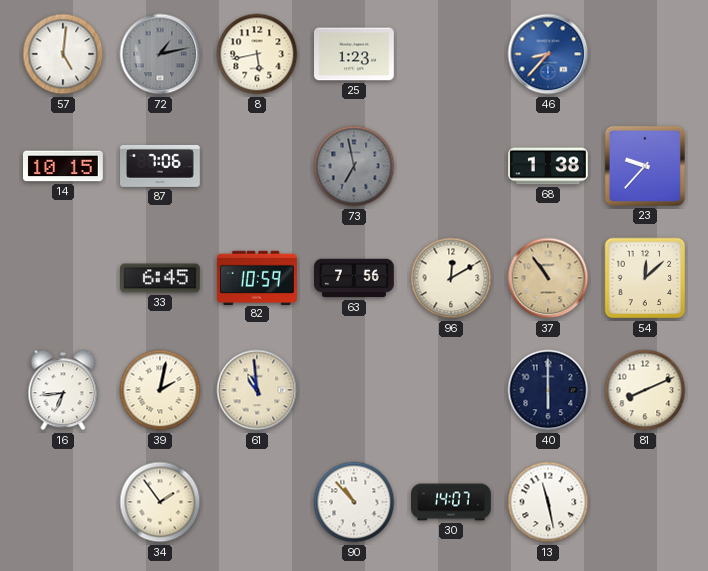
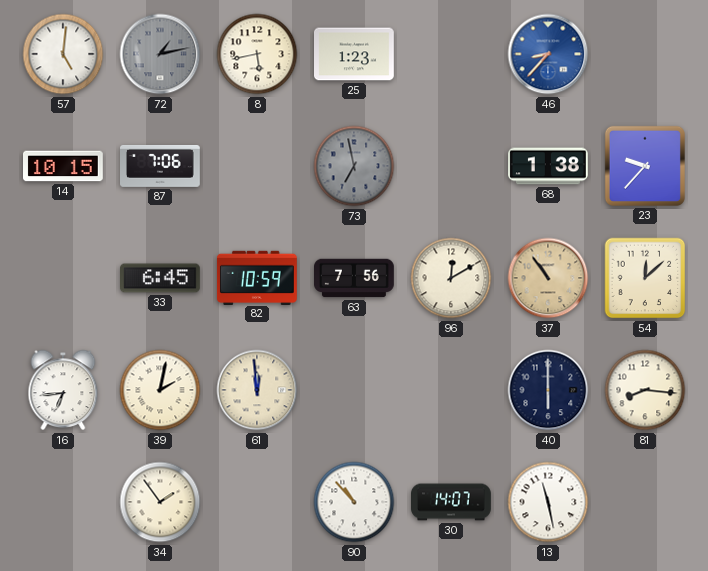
61: 10:59 -> 11:59 (257, 390)
81: 8:11 -> 8:16 (645, 390)
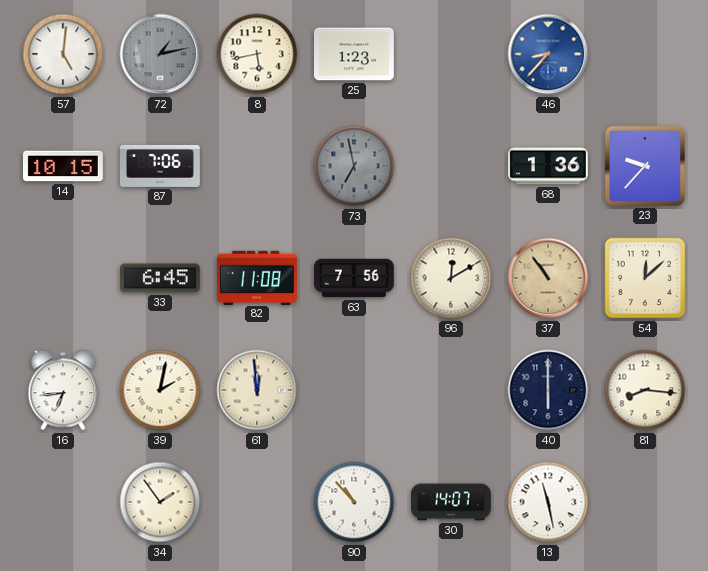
68: 1:38 -> 1:36 (549, 166)
82: 10:59 -> 11:08 (257, 277)
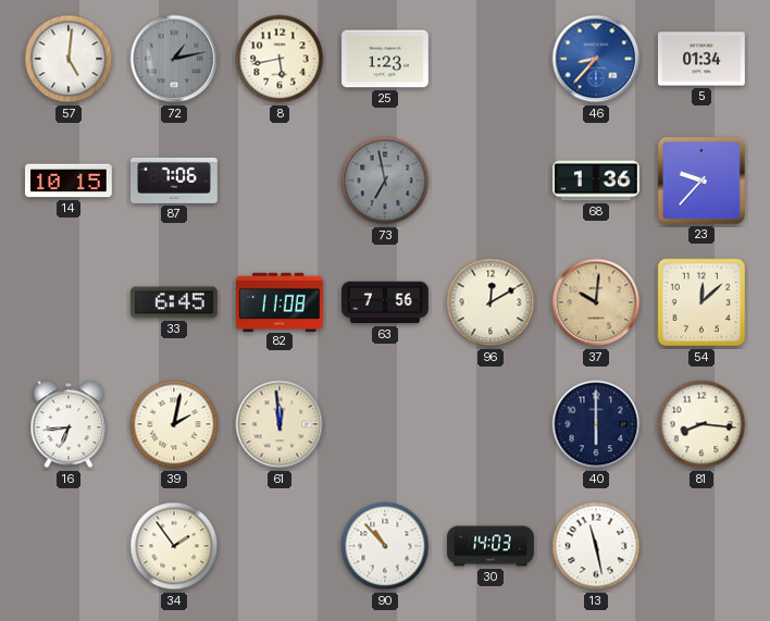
5: none -> 01:34 (701, 59)
37: 10:54 -> 10:01 (596, 302)
30: 14:07 -> 14:03 (492, 546)
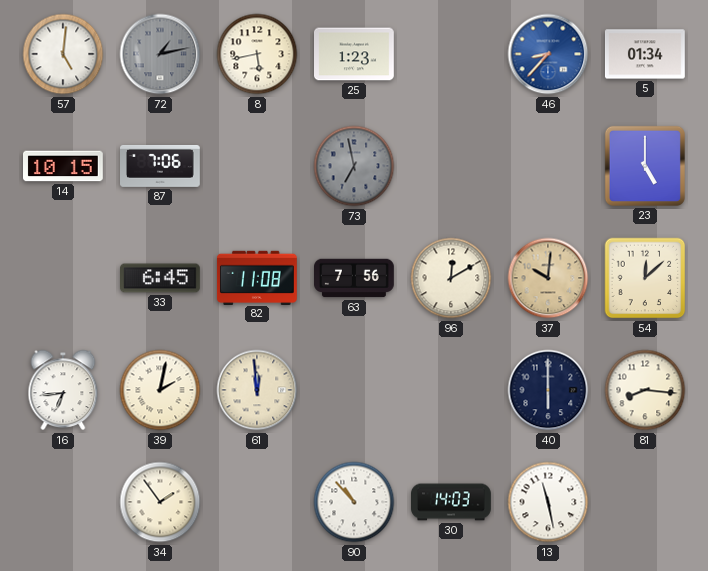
68: 1:36 -> none (597, 181)
23: 9:37 -> 5:00 (645, 166)
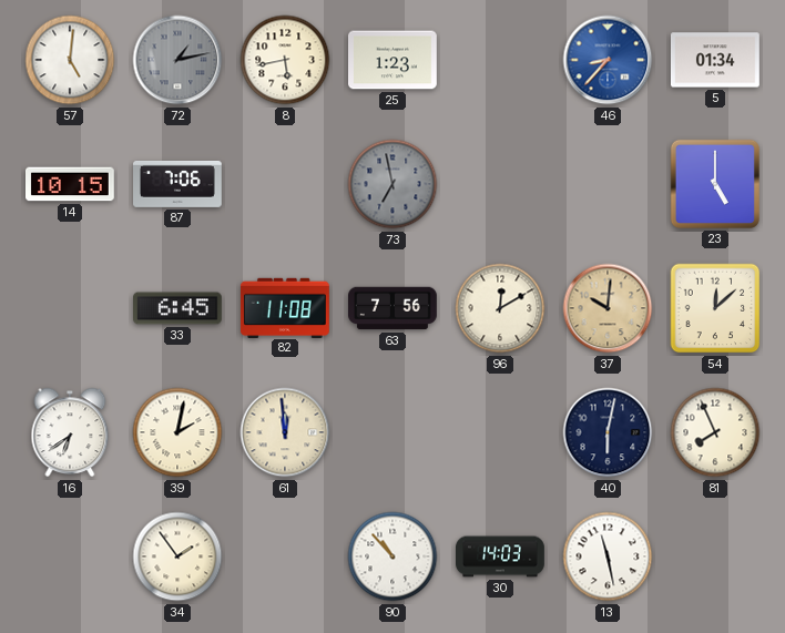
16: 6:44 -> 6:39 (70, 432)
40: 6:00 -> 6:02 (608, 432)
81: 8:16 -> 7:56 (715, 432)
